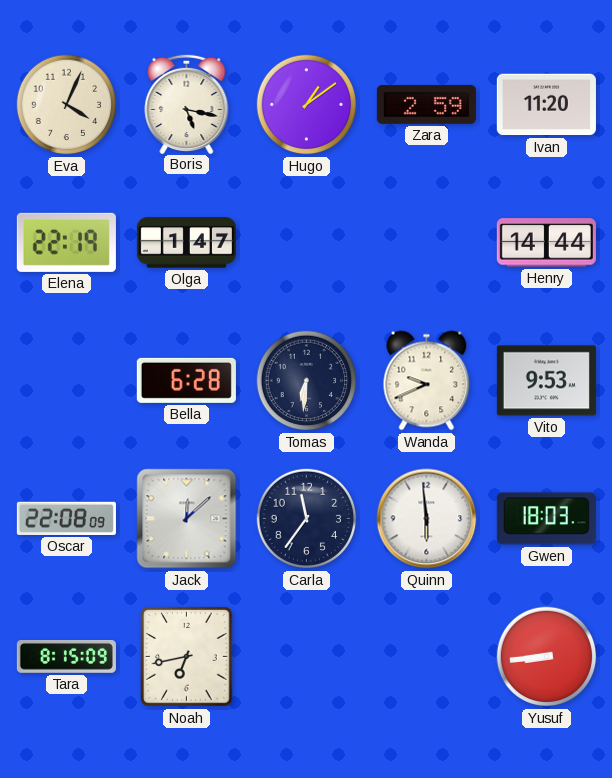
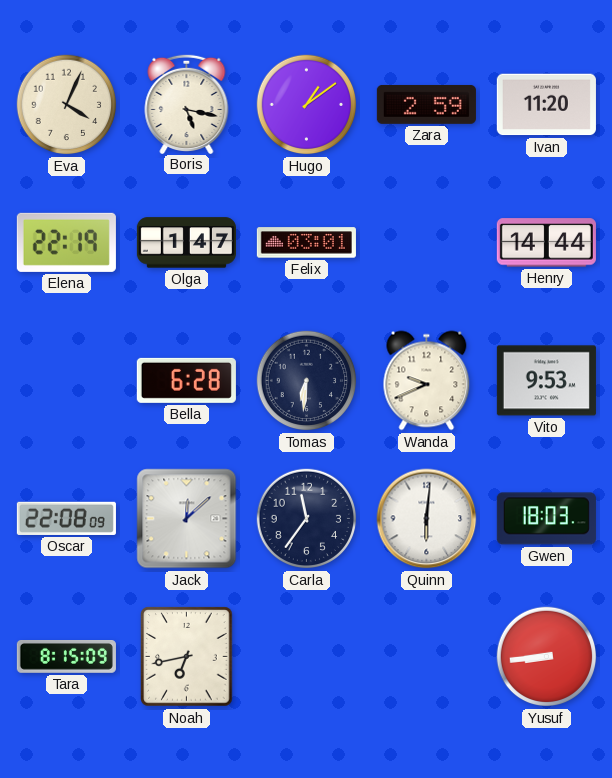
Felix: none -> 03:01 (306, 243)
Quinn: 5:59 -> 6:01 (427, 519)
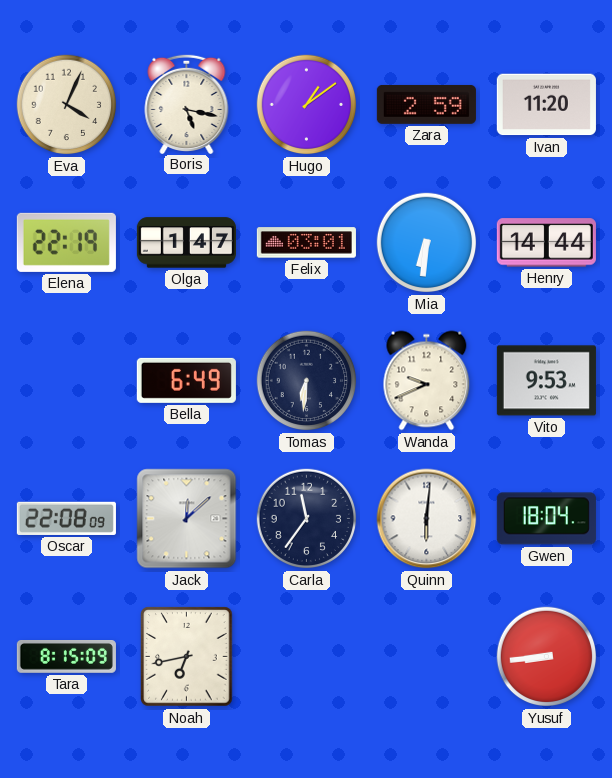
Mia: none -> 6:31 (427, 243)
Bella: 6:28 -> 6:49 (186, 380)
Gwen: 18:03 -> 18:04 (546, 519)
